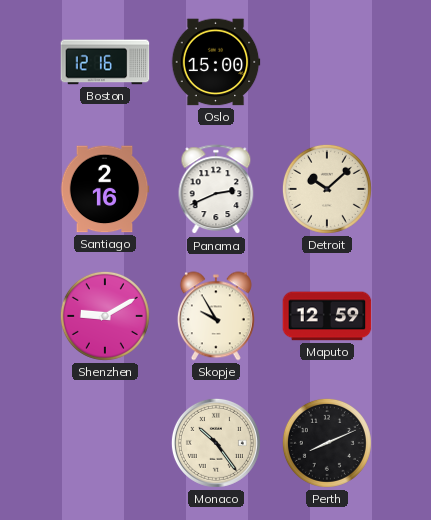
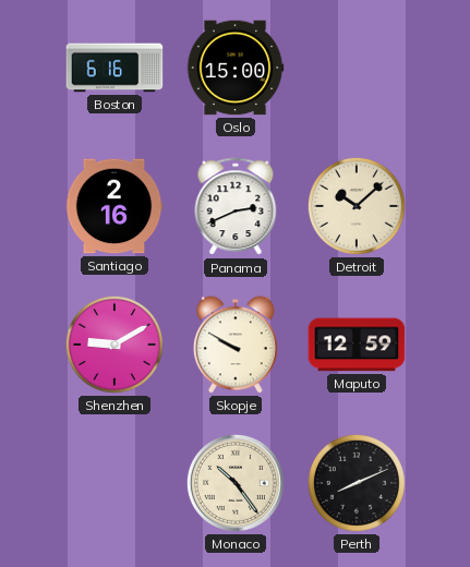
Boston: 12:16 -> 6:16 (115, 68)
Skopje: 9:55 -> 9:50 (236, 345)
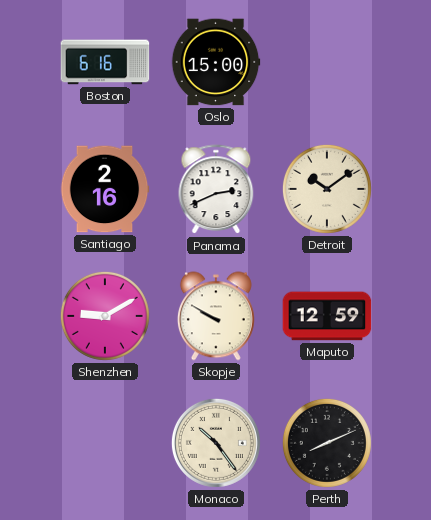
Detroit: 10:08 -> 10:09 (327, 189)
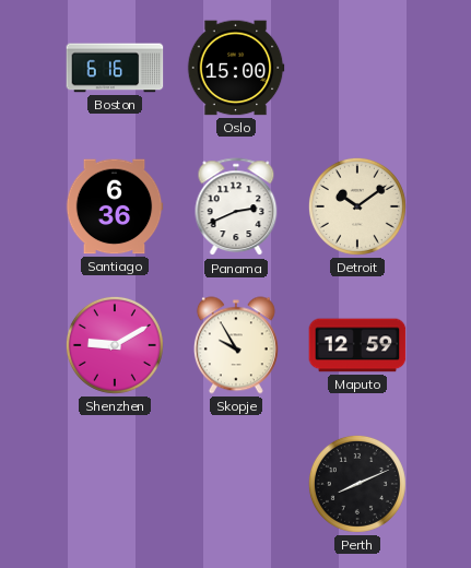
Santiago: 2:16 -> 6:36 (115, 206)
Skopje: 9:50 -> 9:55 (236, 345)
Monaco: 10:24 -> none (216, 443)
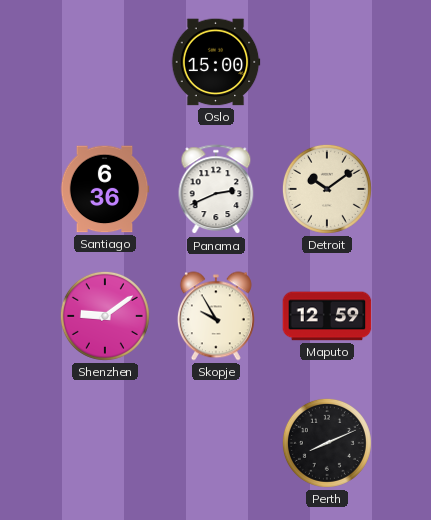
Boston: 6:16 -> none (115, 68)
Shenzhen: 9:10 -> 9:09 (105, 316)
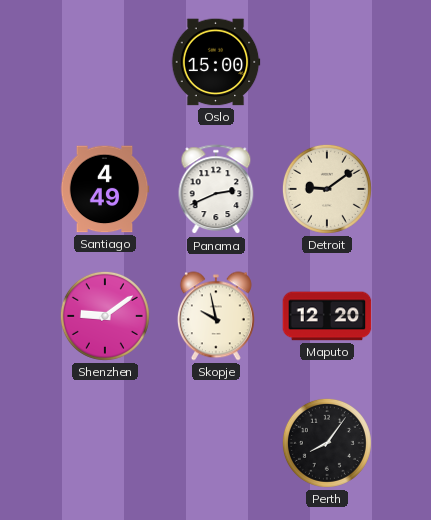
Santiago: 6:36 -> 4:49 (105, 189)
Detroit: 10:09 -> 9:09 (327, 189)
Skopje: 9:55 -> 9:58 (216, 316)
Maputo: 12:59 -> 12:20 (327, 316)
Perth: 8:11 -> 8:06 (327, 443)
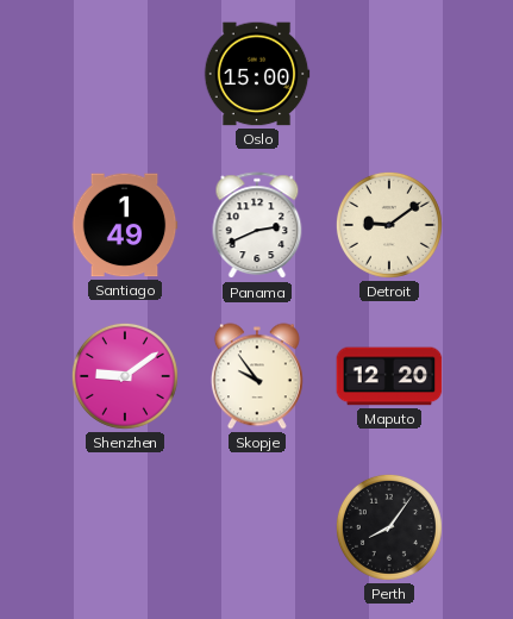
Santiago: 4:49 -> 1:49 (125, 225)
Skopje: 9:58 -> 9:54 (257, 376)
